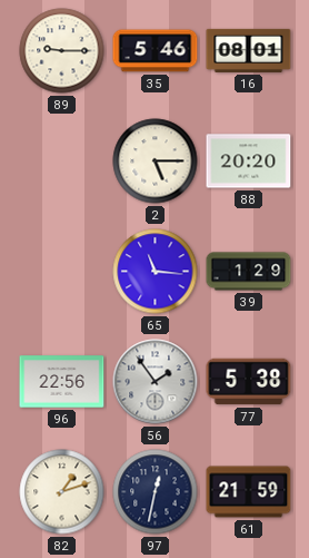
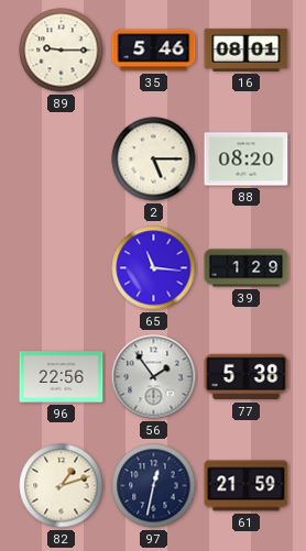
88: 20:20 -> 08:20 (247, 159)
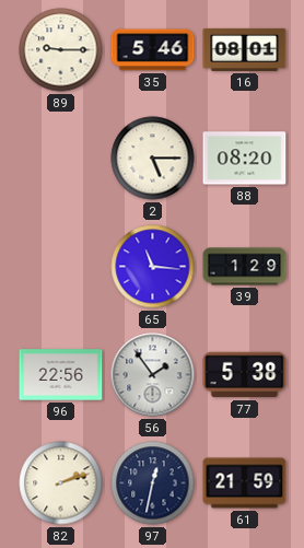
82: 1:12 -> 2:12 (61, 483)
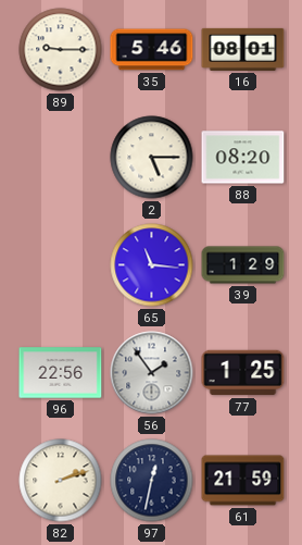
77: 5:38 -> 1:25 (243, 373)
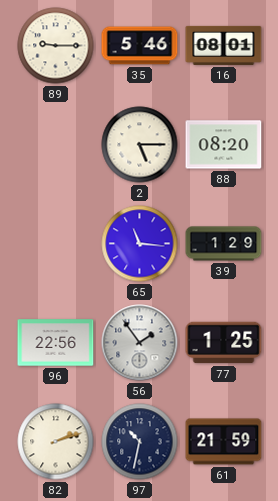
97: 12:32 -> 10:32 (140, 442)
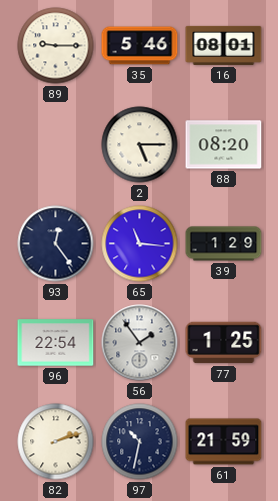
93: none -> 12:24 (56, 244)
96: 22:56 -> 22:54 (56, 343)
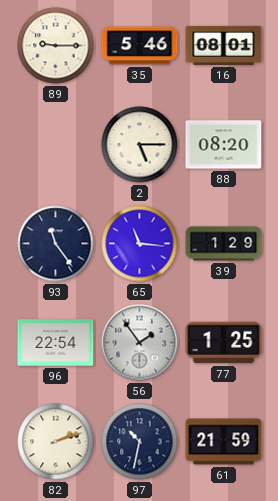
93: 12:24 -> 11:24 (56, 244)
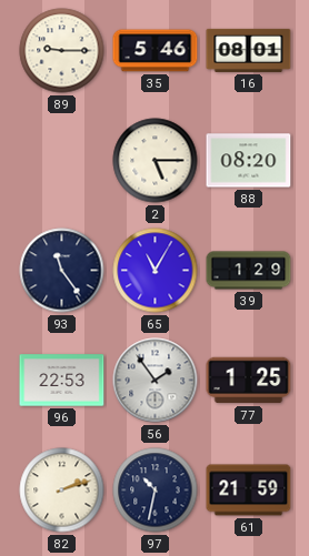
65: 11:16 -> 11:05 (156, 271)
96: 22:54 -> 22:53 (62, 381)
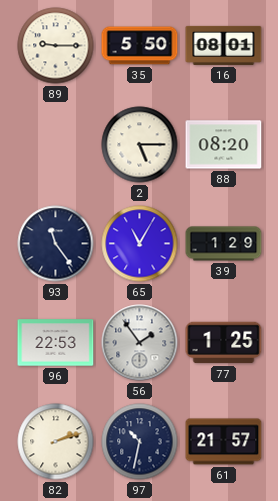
35: 5:46 -> 5:50 (140, 46)
61: 21:59 -> 21:57 (224, 442)
